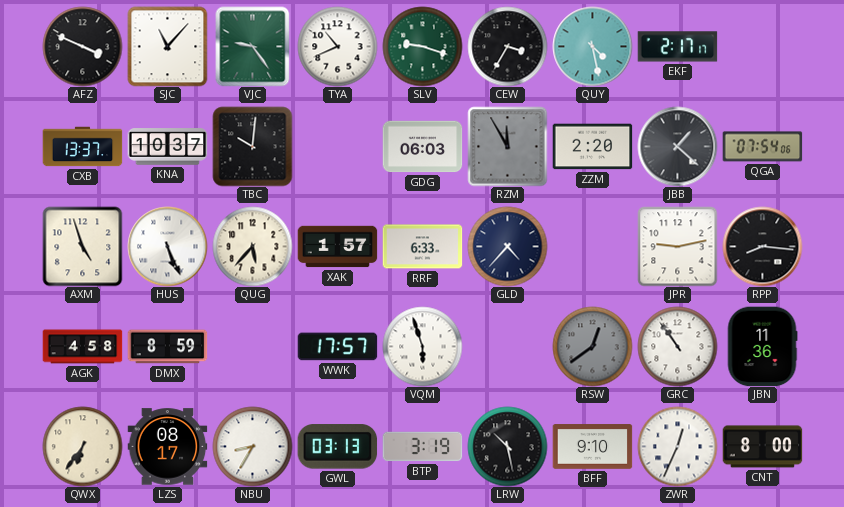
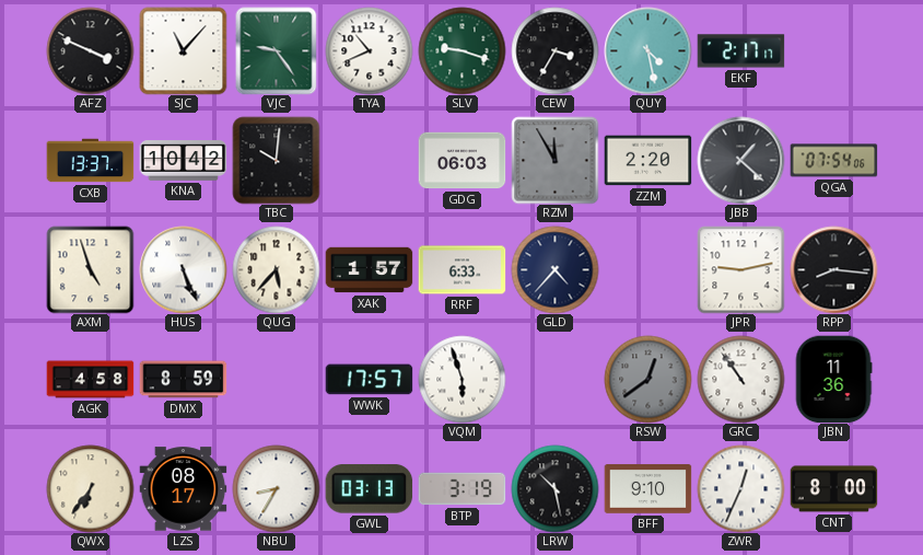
KNA: 10:37 -> 10:42 (183, 161)
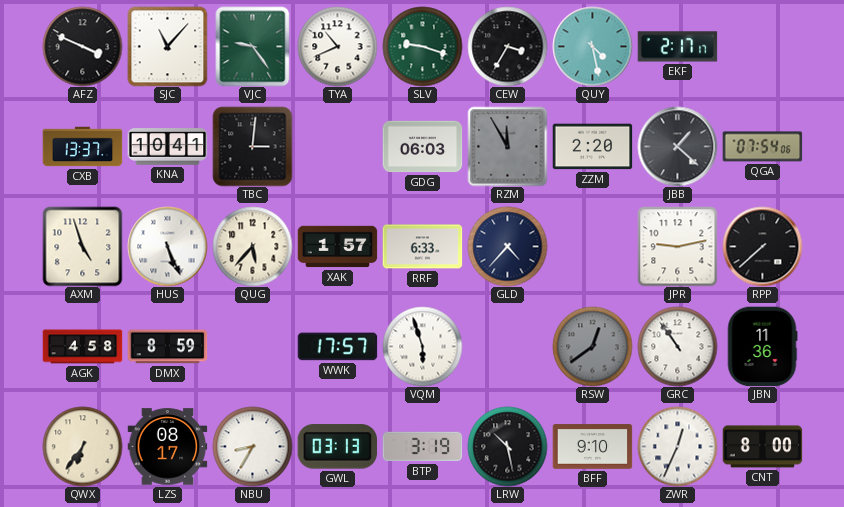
KNA: 10:42 -> 10:41 (167, 147)
TBC: 10:01 -> 3:01 (252, 146)
RPP: 8:16 -> 7:38 (762, 246)
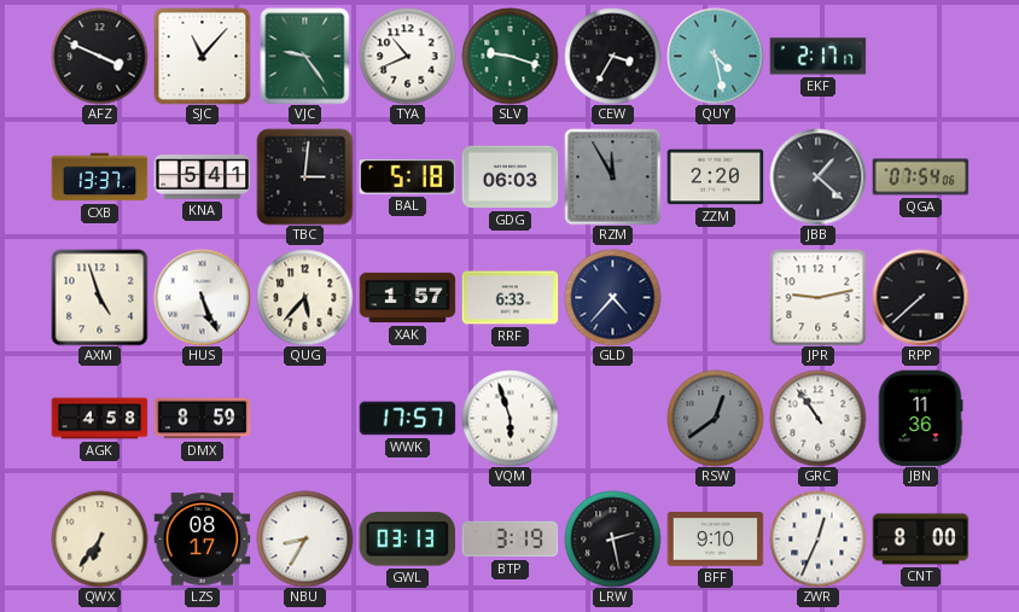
KNA: 10:41 -> 5:41 (202, 177)
BAL: none -> 5:18 (407, 177)
LRW: 10:28 -> 2:28 (612, 538)
